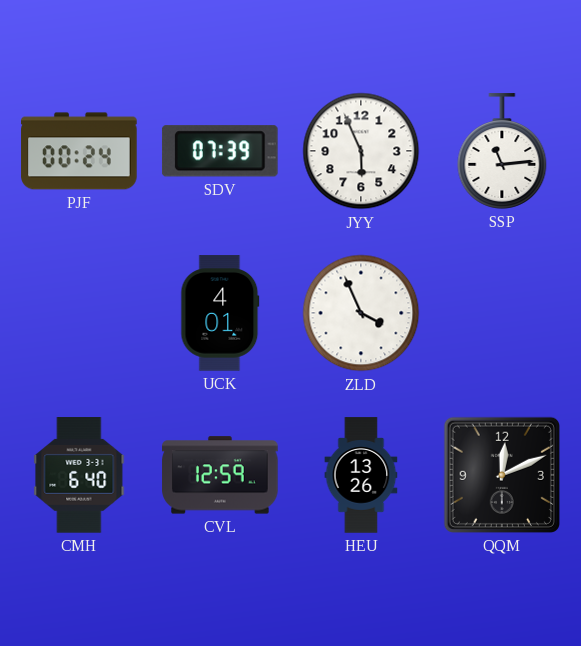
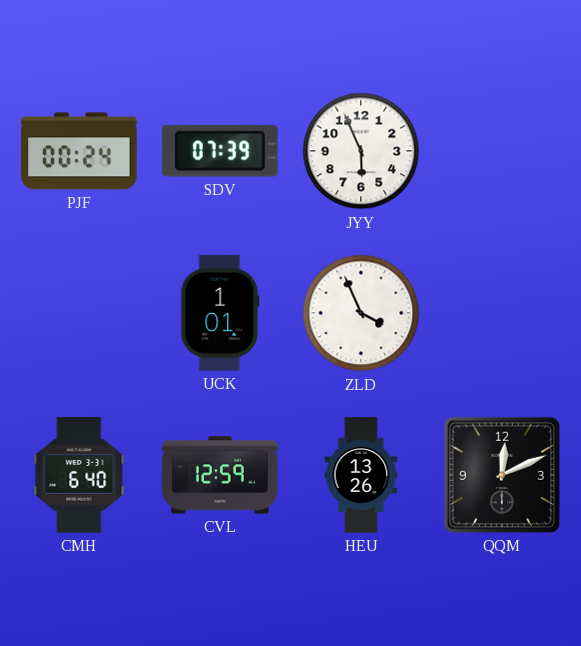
SSP: 11:14 -> none (502, 151)
UCK: 4:01 -> 1:01 (220, 313)
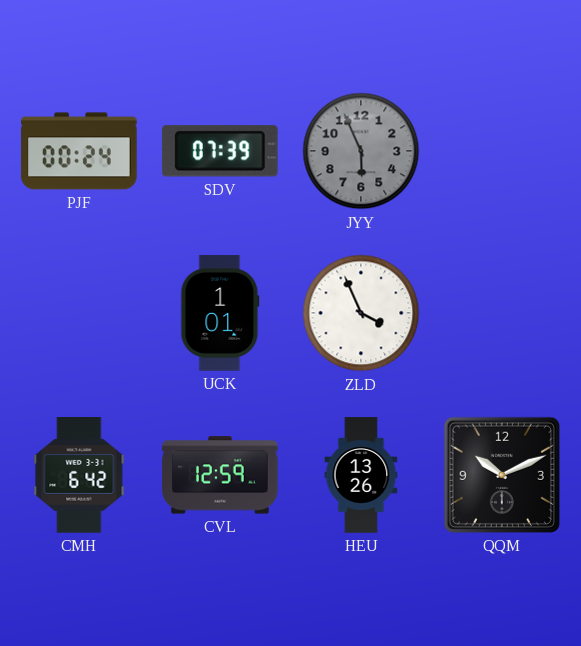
JYY dial: white -> grey (361, 151)
CMH: 6:40 -> 6:42 (79, 475)
QQM: 12:11 -> 10:11 (502, 475)
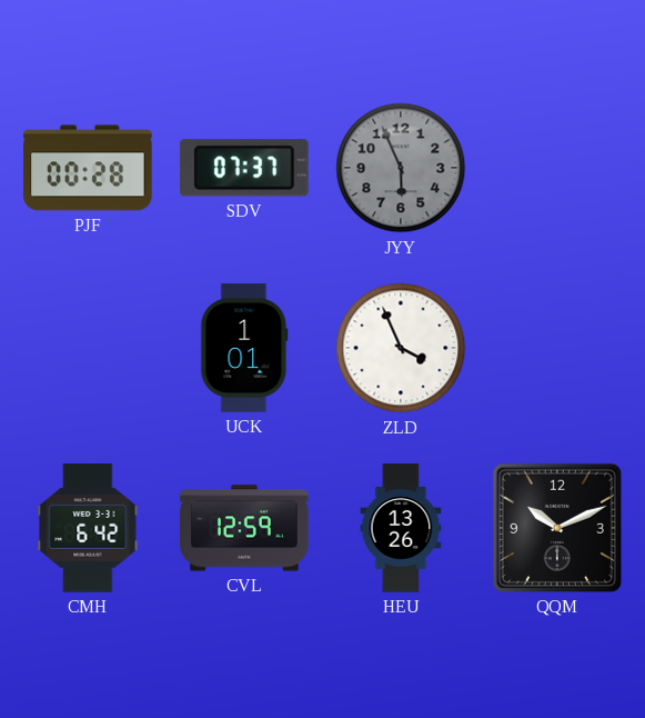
PJF: 00:24 -> 00:28 (88, 168)
SDV: 07:39 -> 07:37 (244, 168)
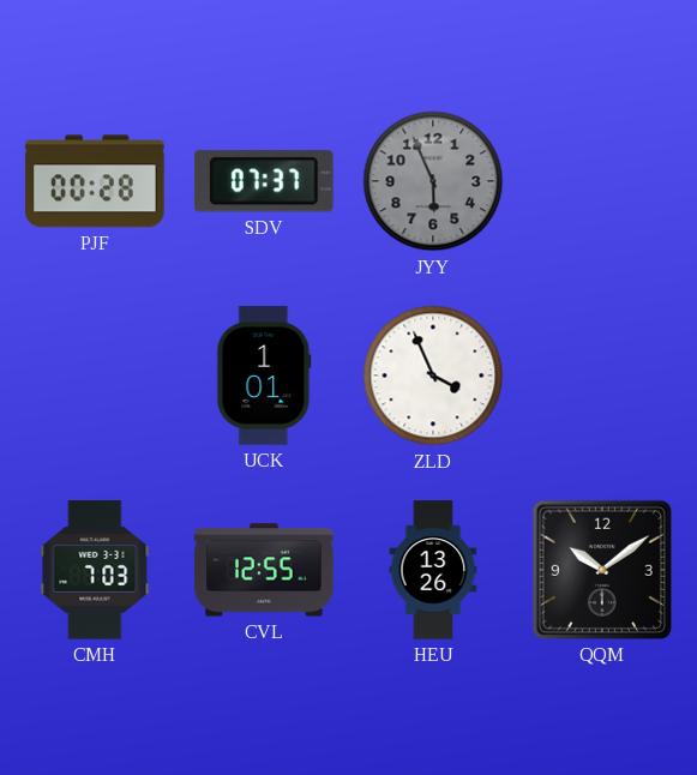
CMH: 6:42 -> 7:03 (95, 570)
CVL: 12:59 -> 12:55 (264, 570)
QQM: 10:11 -> 10:09 (602, 570)
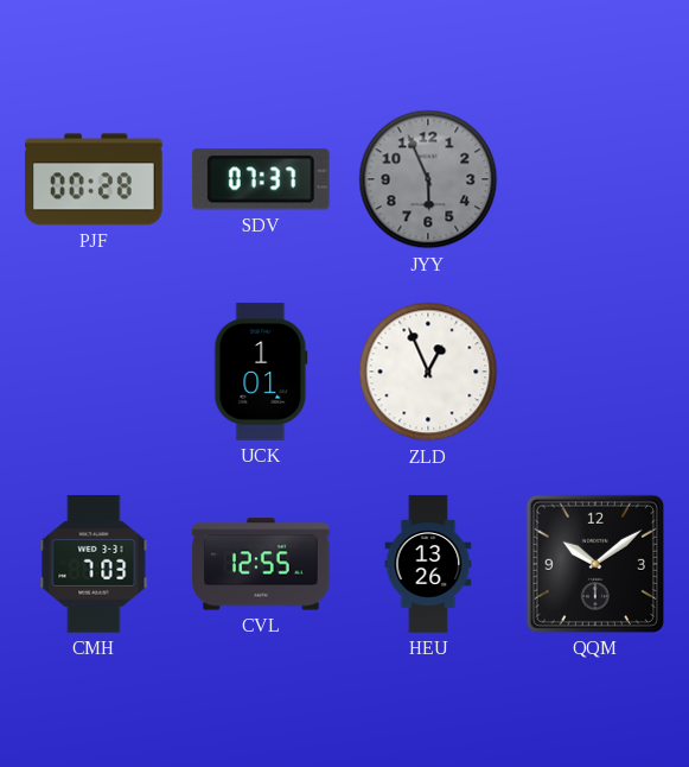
ZLD: 3:56 -> 12:56 (428, 372)
